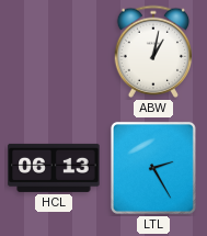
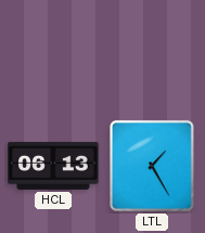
ABW: 1:02 -> none (153, 52)
LTL: 2:25 -> 1:25 (152, 166)
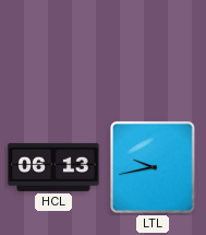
LTL: 1:25 -> 9:43 (153, 167)
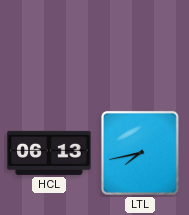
LTL: 9:43 -> 7:43 (140, 153)
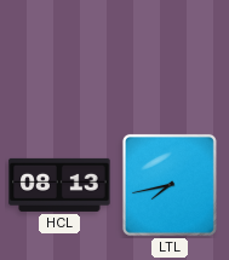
HCL: 06:13 -> 08:13 (59, 185)
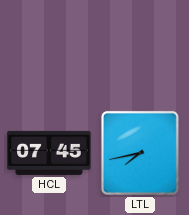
HCL: 08:13 -> 07:45 (49, 153)
